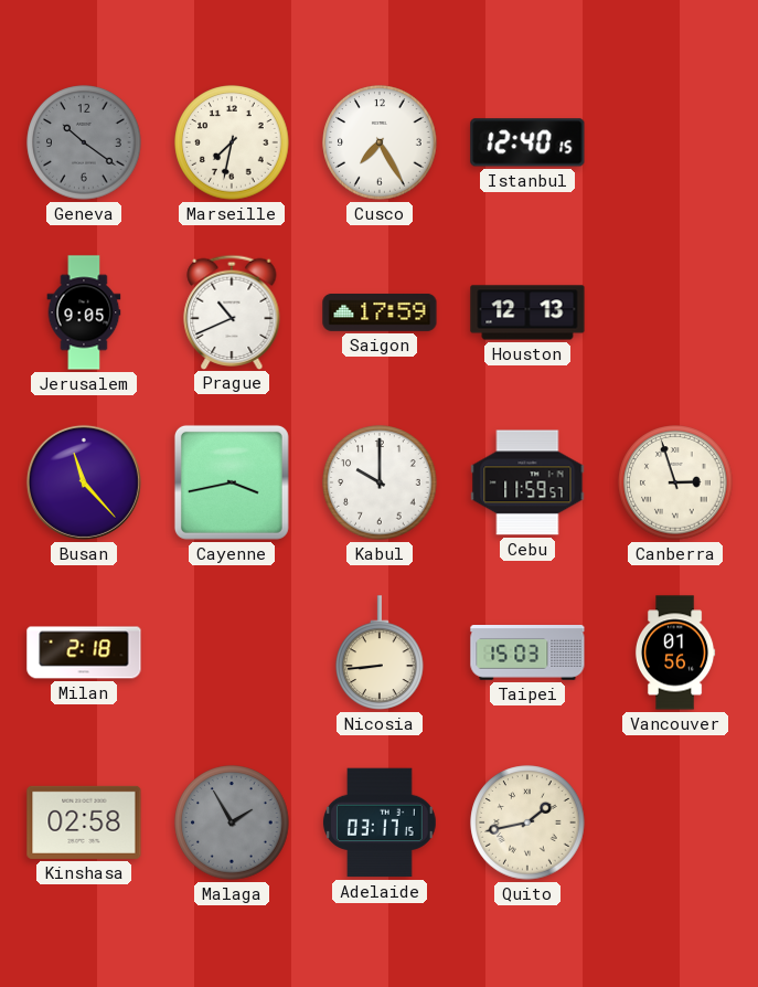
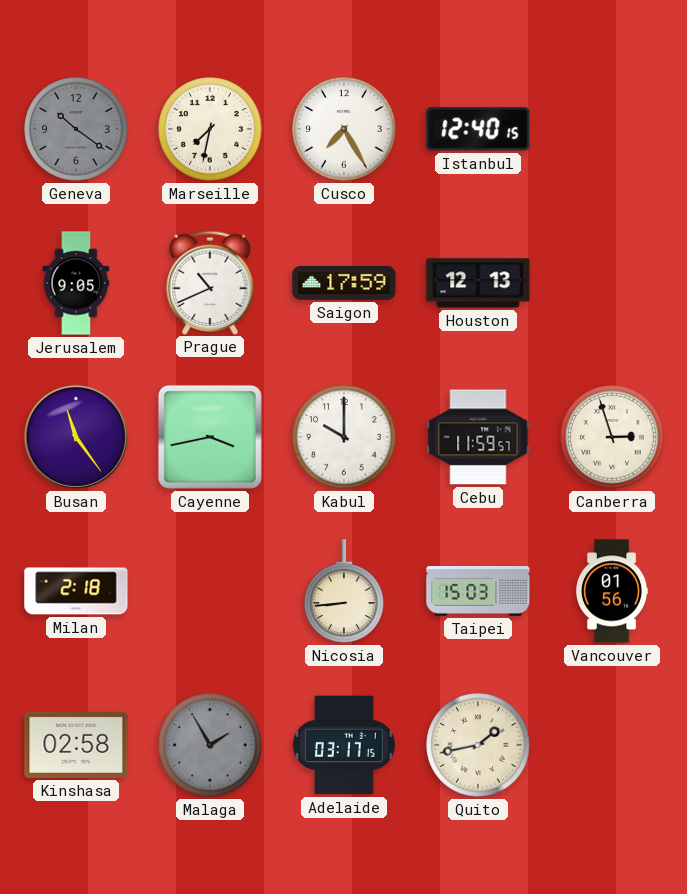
Busan: 11:23 -> 11:24 (76, 437)
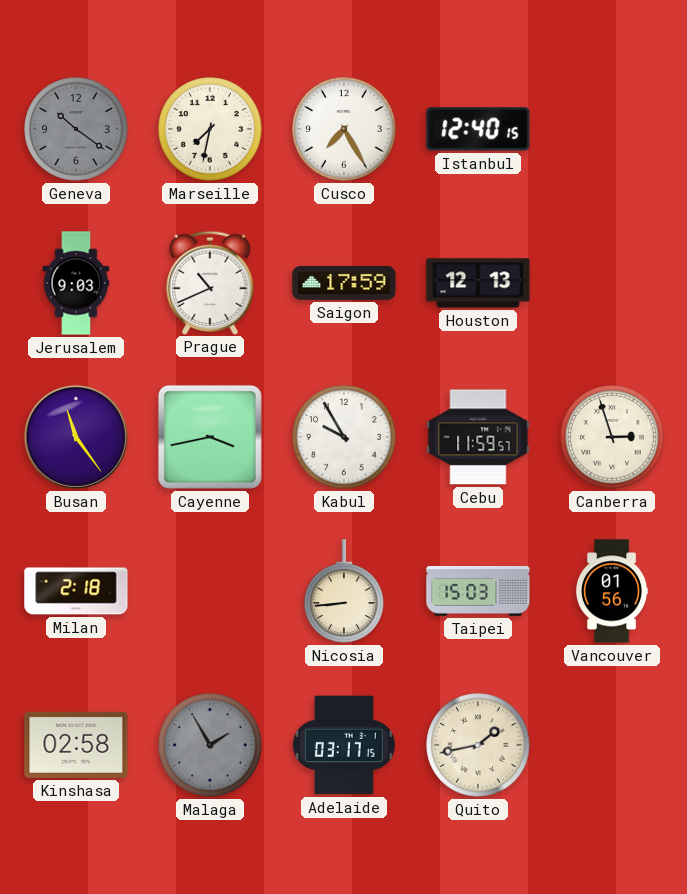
Jerusalem: 9:05 -> 9:03 (76, 283)
Kabul: 10:00 -> 9:55 (344, 437)
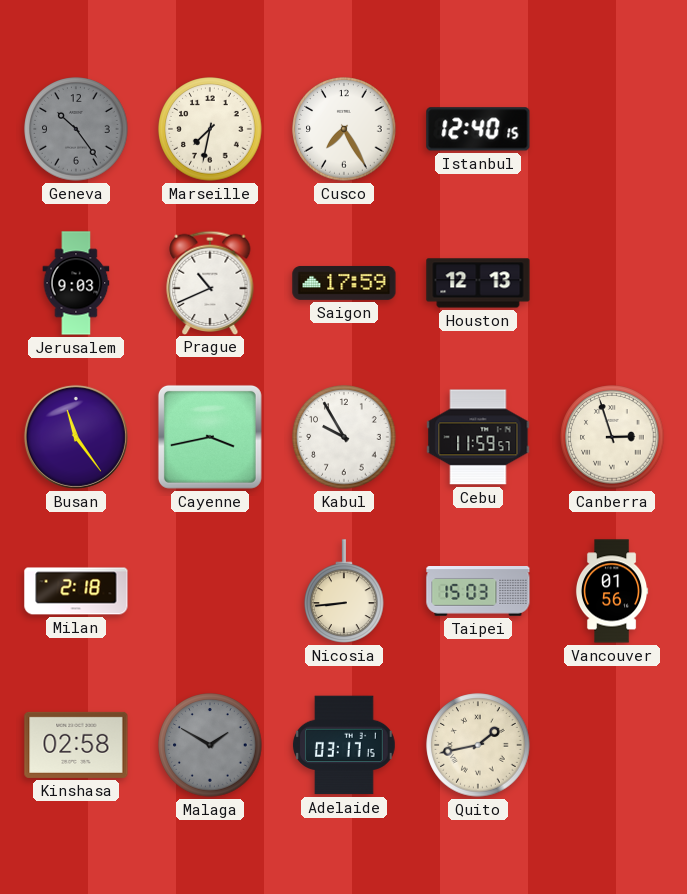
Geneva: 10:21 -> 10:24 (76, 129)
Malaga: 1:55 -> 1:50 (210, 745)
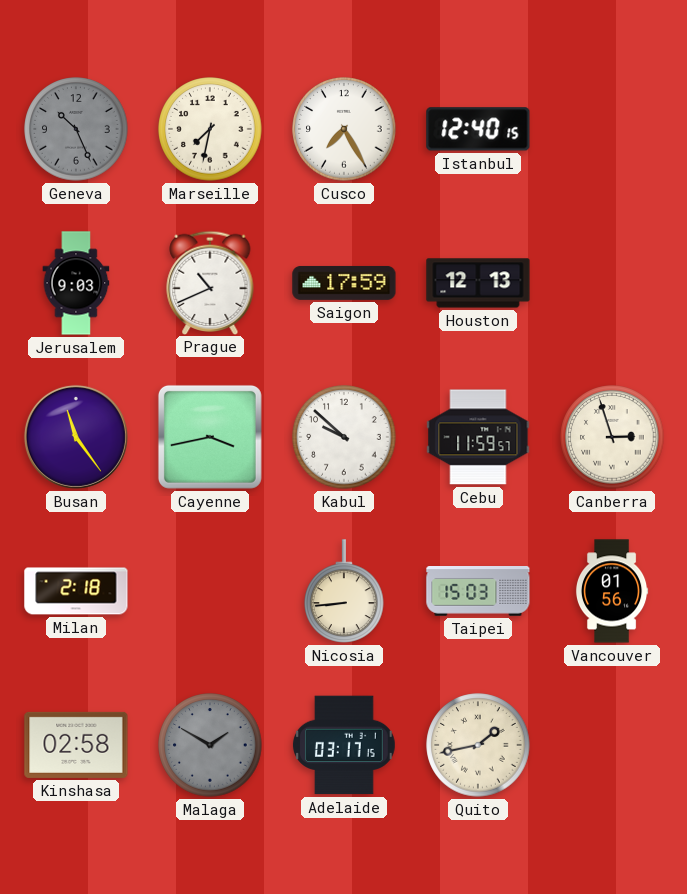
Geneva: 10:24 -> 10:26 (76, 129)
Kabul: 9:55 -> 9:52 (344, 437)
